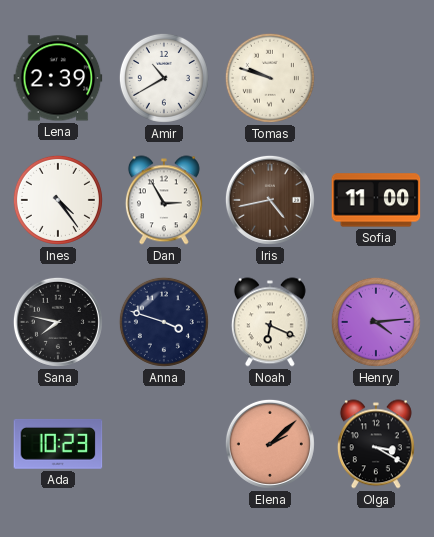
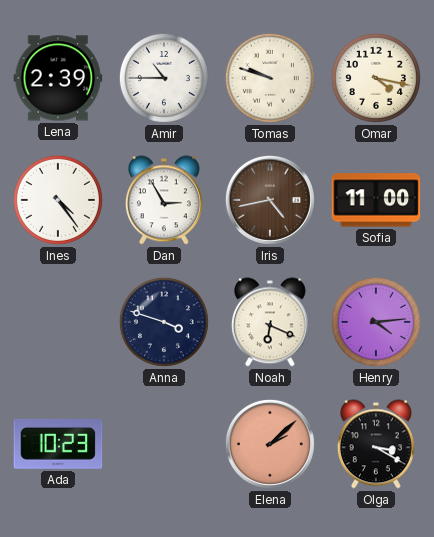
Amir: 10:40 -> 10:45 (164, 78)
Omar: none -> 4:17 (376, 78)
Sana: 7:47 -> none (58, 322)
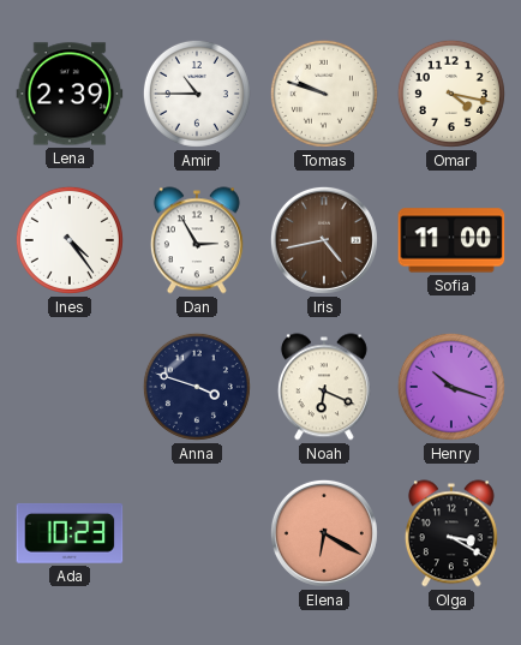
Henry: 4:14 -> 10:18 (451, 387)
Elena: 2:08 -> 6:20 (324, 533)
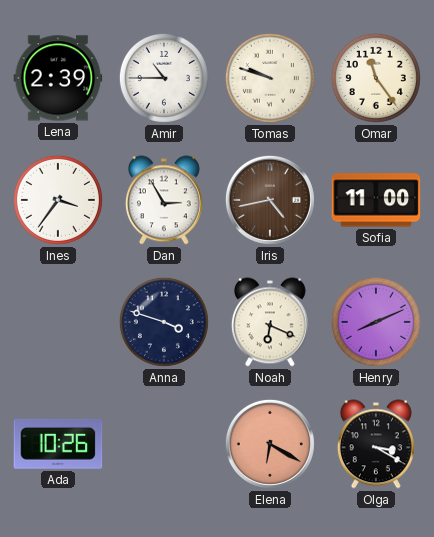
Omar: 4:17 -> 11:24 (376, 78)
Ines: 4:24 -> 3:36 (58, 200)
Henry: 10:18 -> 8:11 (376, 322)
Ada: 10:23 -> 10:26 (58, 444)
